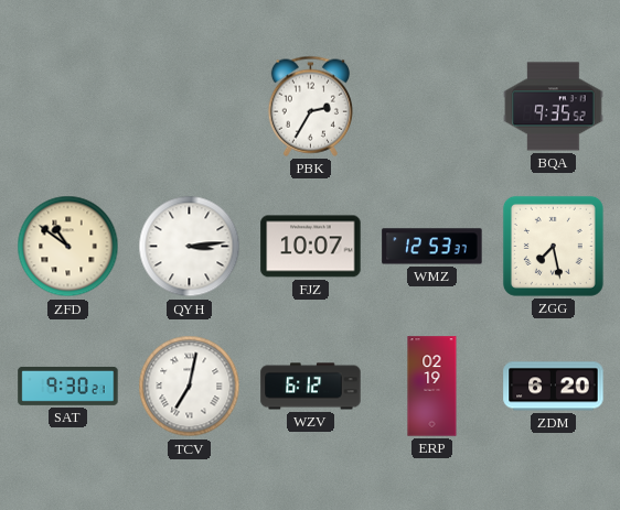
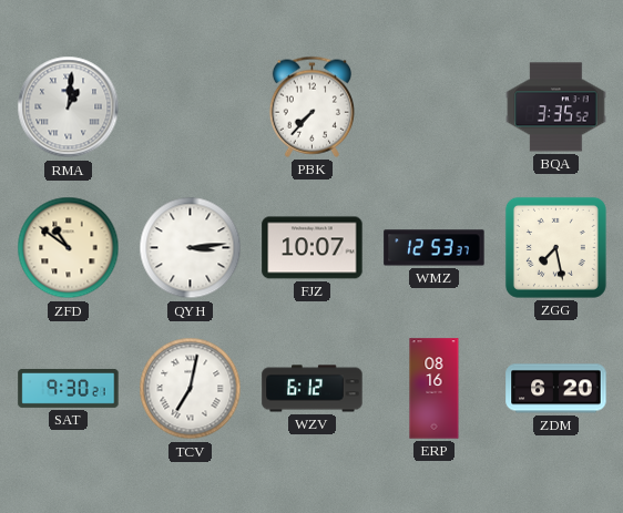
RMA: none -> 1:01 (69, 107)
PBK: 2:35 -> 7:37 (311, 106)
BQA: 9:35 -> 3:35 (556, 107)
ERP: 02:19 -> 08:16 (435, 389)
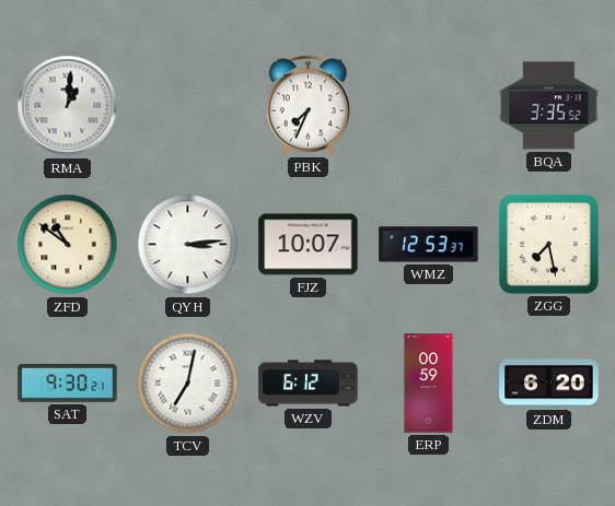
PBK: 7:37 -> 7:34 (307, 105)
ERP: 08:16 -> 00:59 (429, 384)
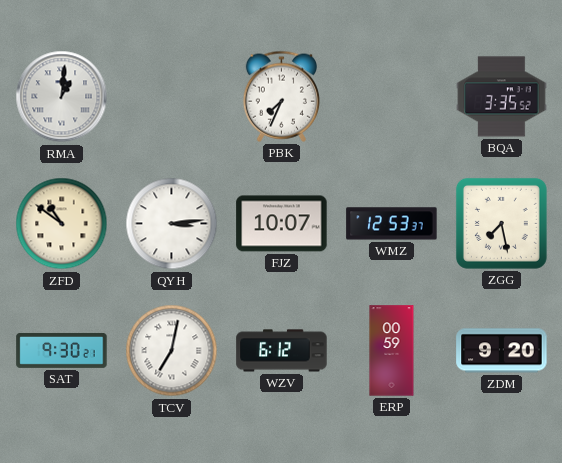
ZDM: 6:20 -> 9:20 (502, 351)
